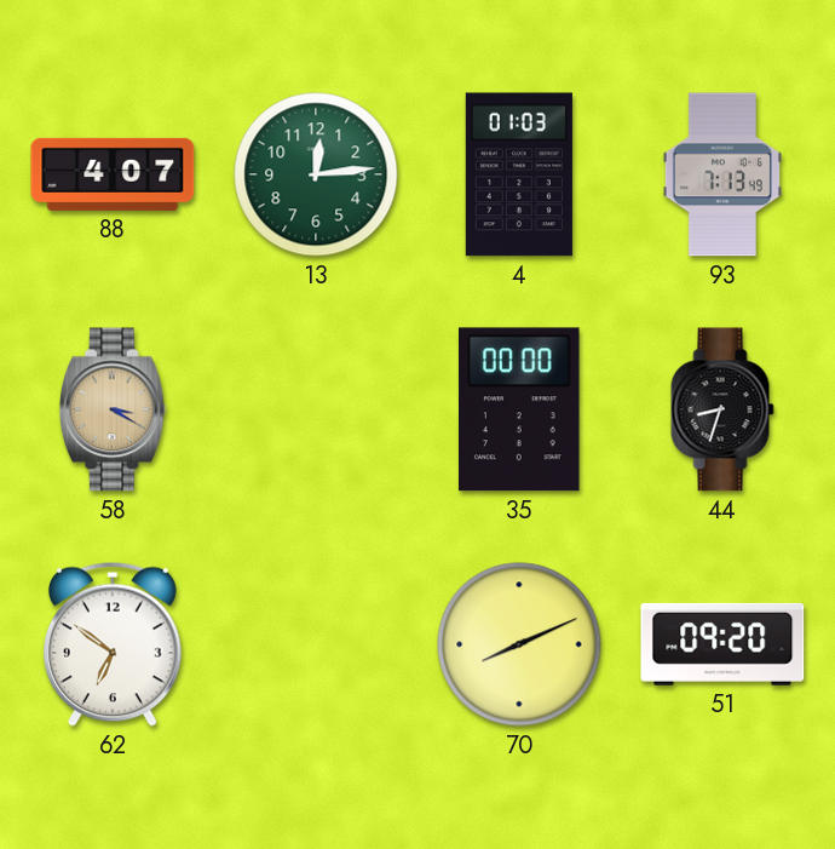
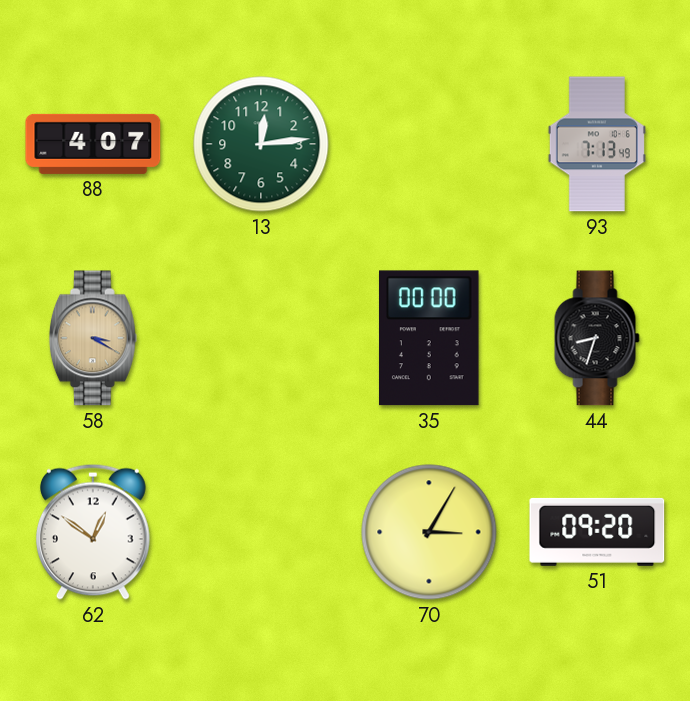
4: 01:03 -> none (519, 174)
62: 6:51 -> 12:51 (93, 532)
70: 8:11 -> 3:05 (429, 532)
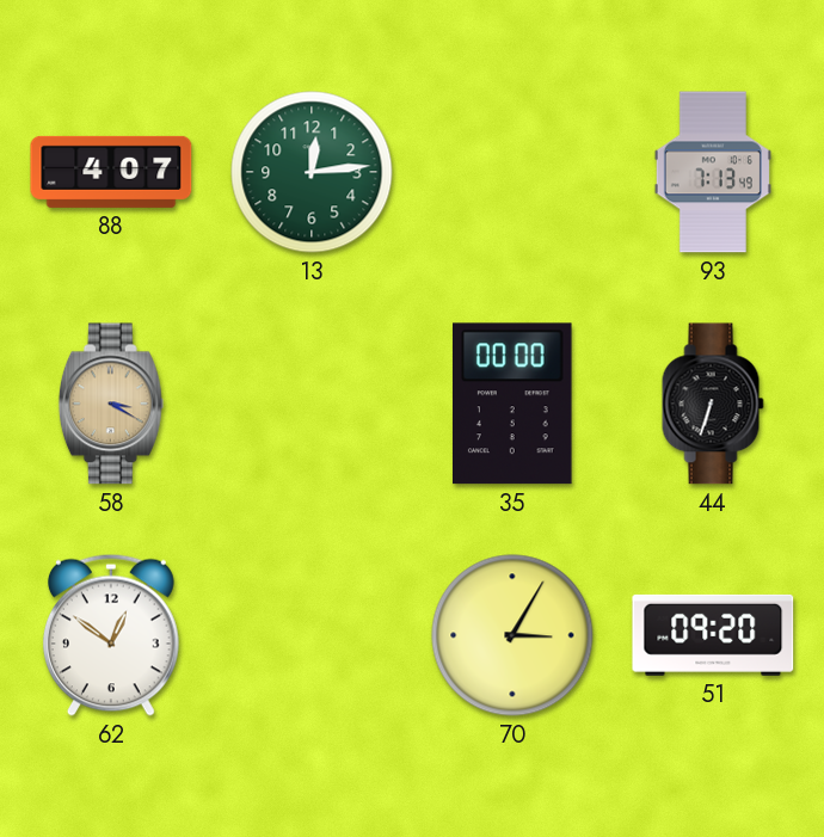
44: 8:33 -> 6:33 (713, 404)
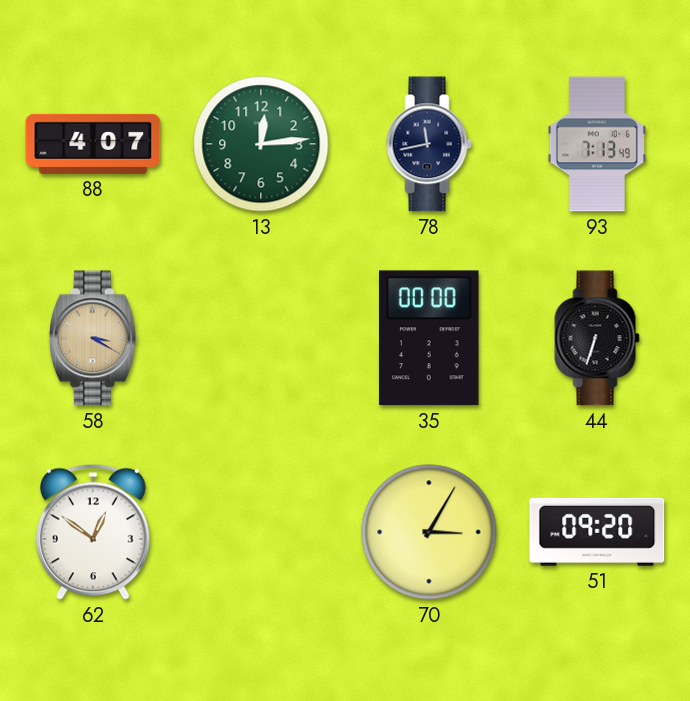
78: none -> 11:43 (429, 144)
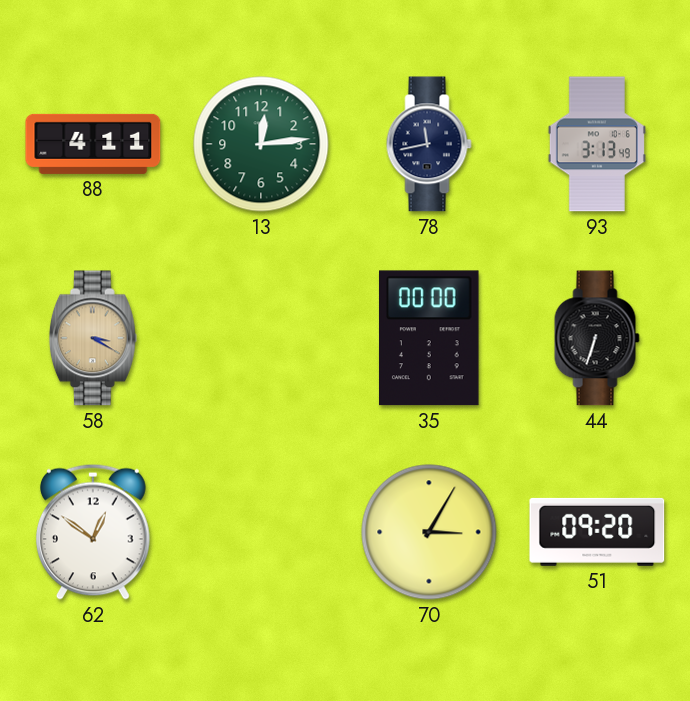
88: 4:07 -> 4:11 (93, 144)
93: 7:13 -> 3:13 (597, 144)
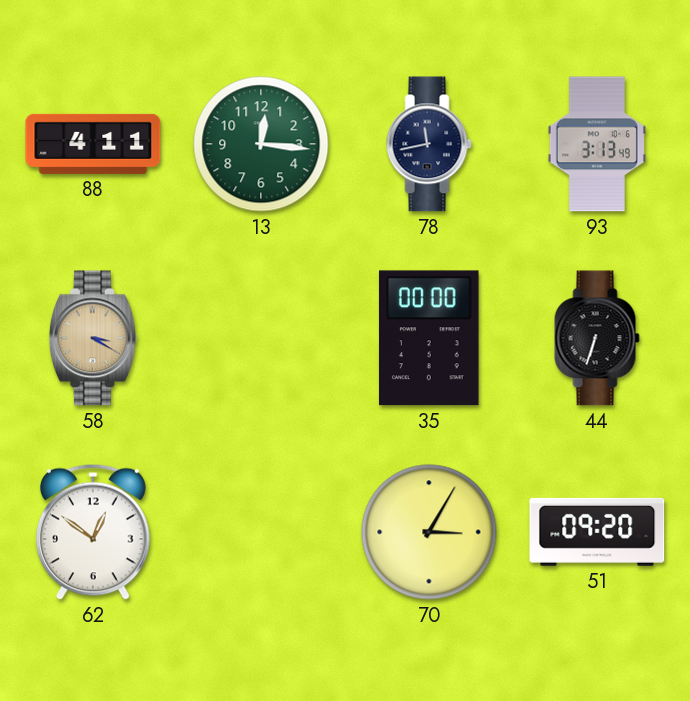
13: 12:14 -> 12:16 (261, 144)
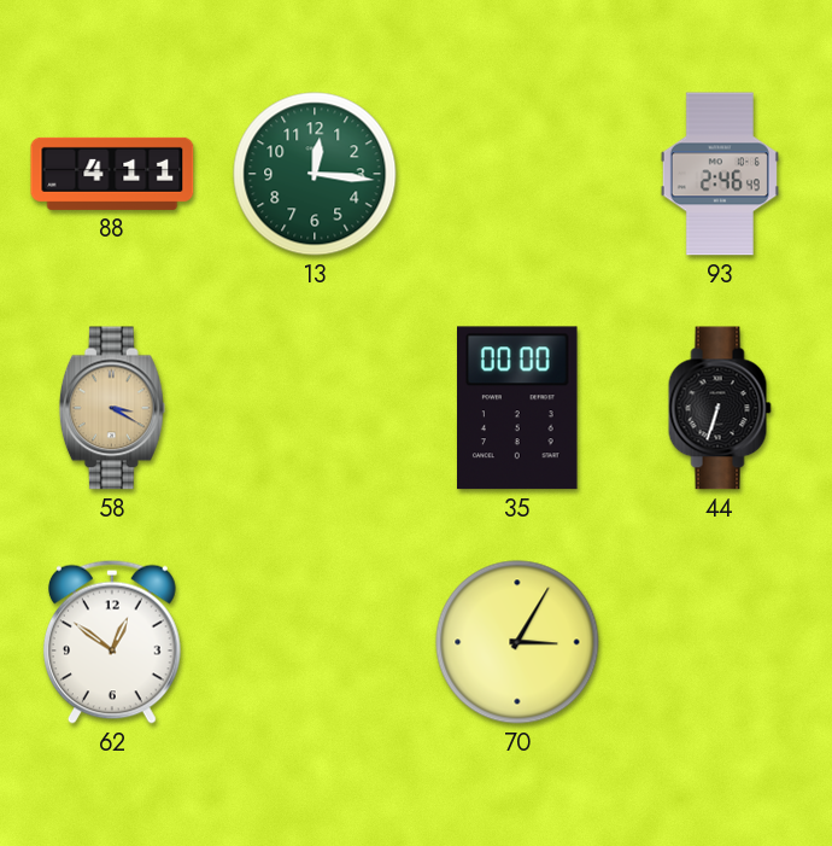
78: 11:43 -> none (429, 144)
93: 3:13 -> 2:46 (720, 174)
51: 09:20 -> none (597, 532)
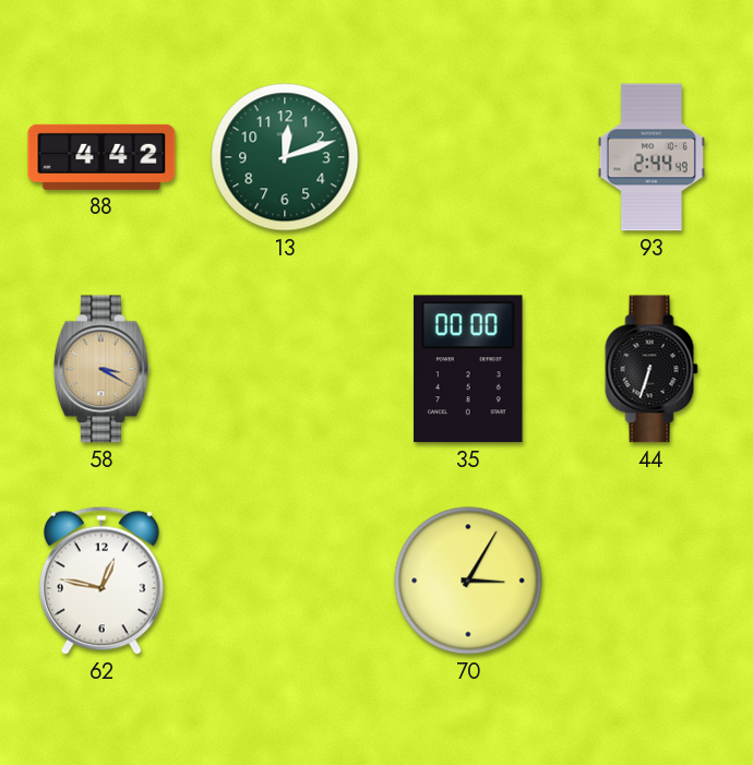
88: 4:11 -> 4:42 (101, 157)
13: 12:16 -> 12:12 (285, 157)
93: 2:46 -> 2:44 (652, 157)
62: 12:51 -> 12:47 (101, 581)
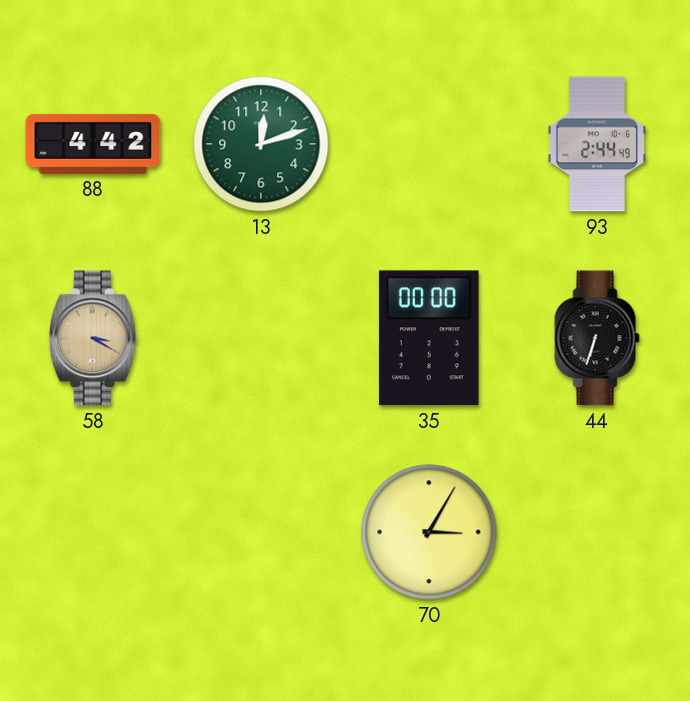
62: 12:47 -> none (101, 581)
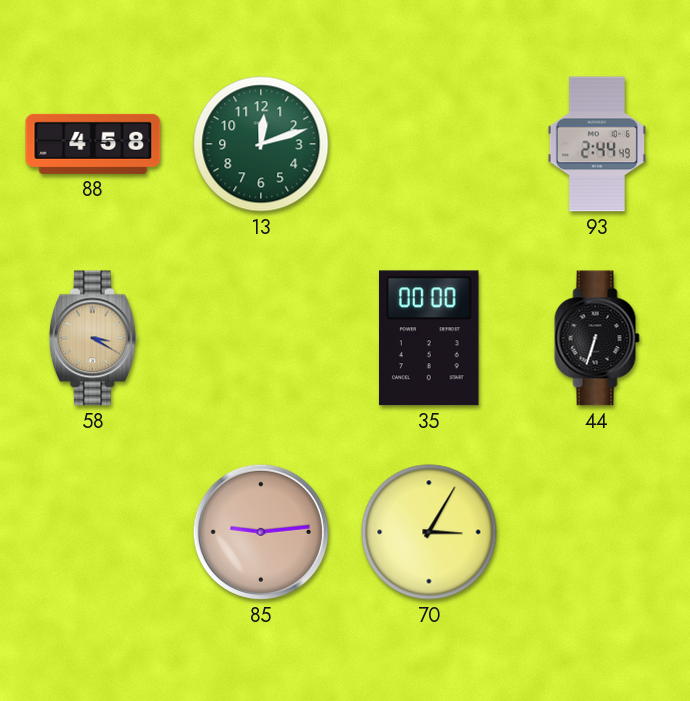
88: 4:42 -> 4:58 (93, 144)
85: none -> 9:14 (261, 532)
